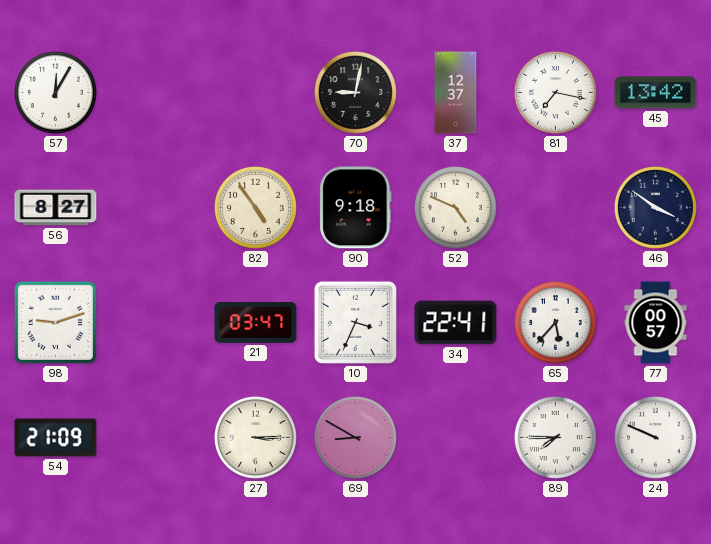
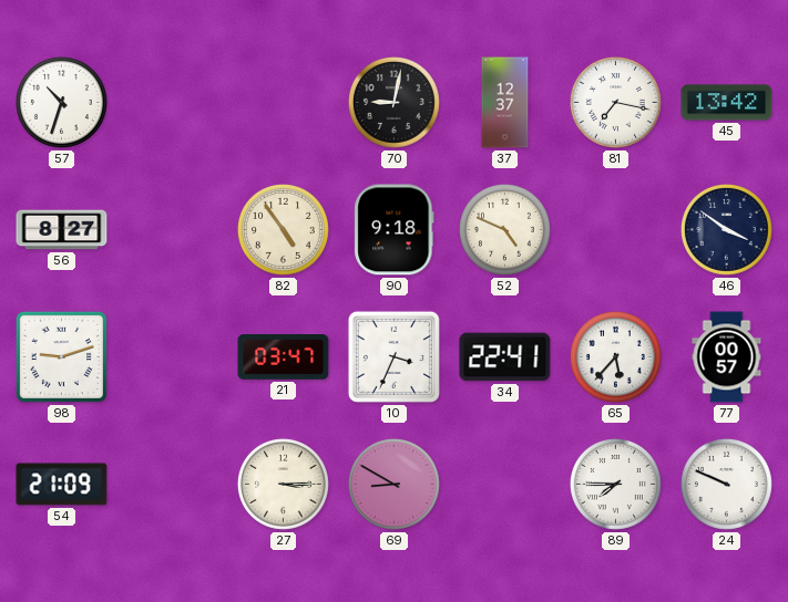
57: 12:05 -> 10:33 (61, 102)
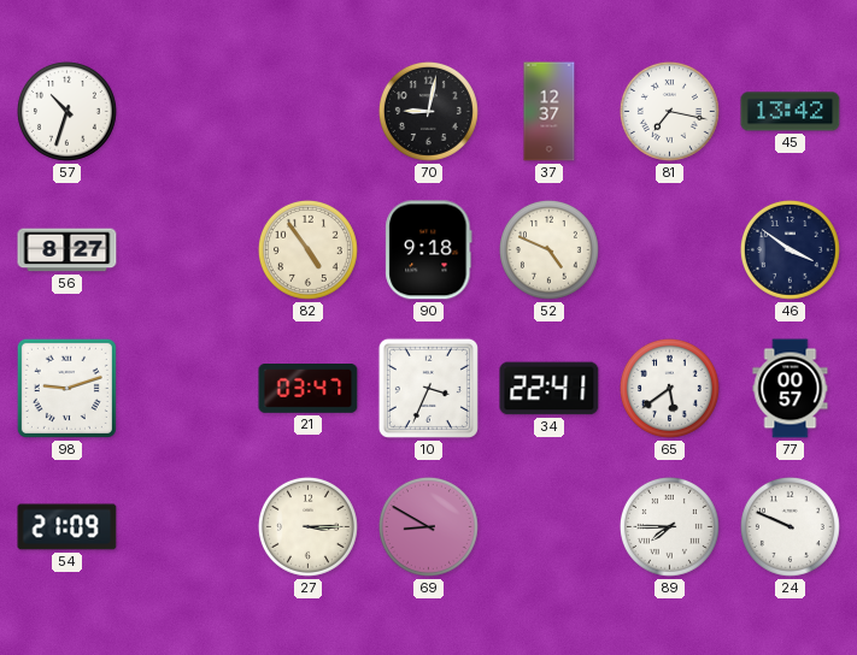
65: 5:37 -> 5:39 (669, 388)
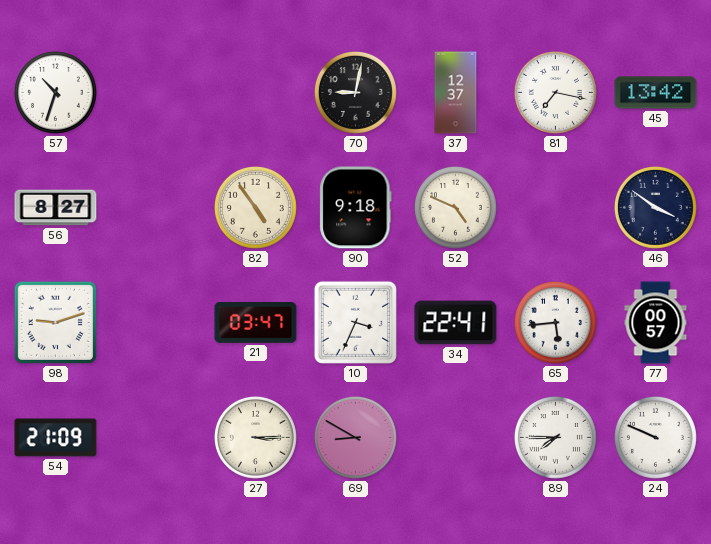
65: 5:39 -> 5:44 (555, 322)
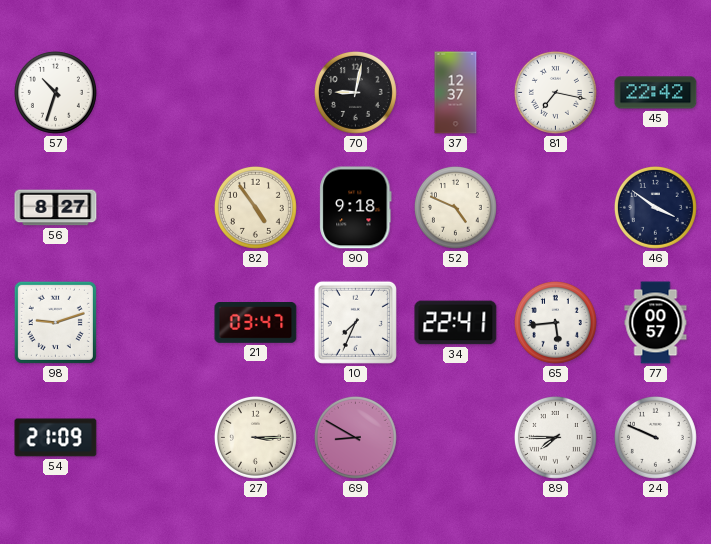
45: 13:42 -> 22:42 (656, 93)
10: 3:34 -> 7:34 (355, 322)
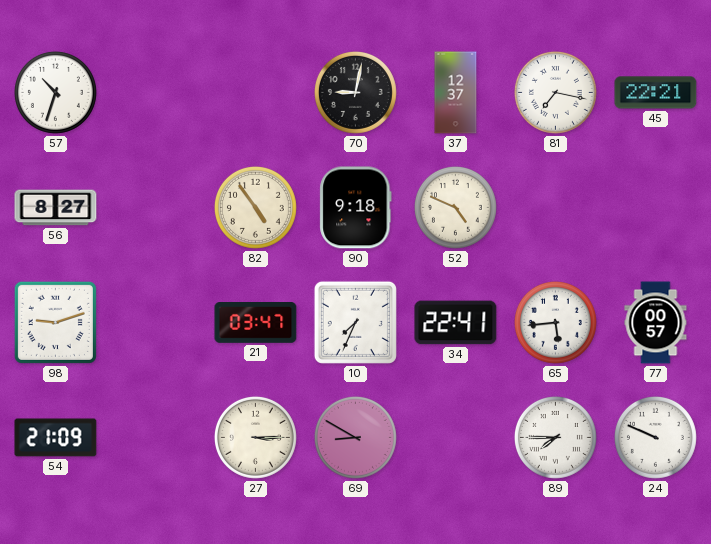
45: 22:42 -> 22:21 (656, 93)
46: 3:51 -> none (655, 207)
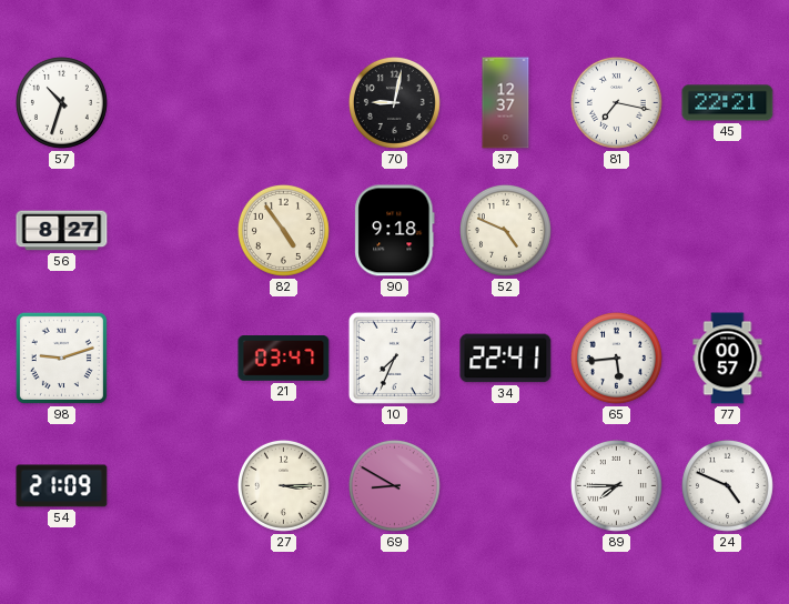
24: 9:49 -> 4:49 (727, 485)
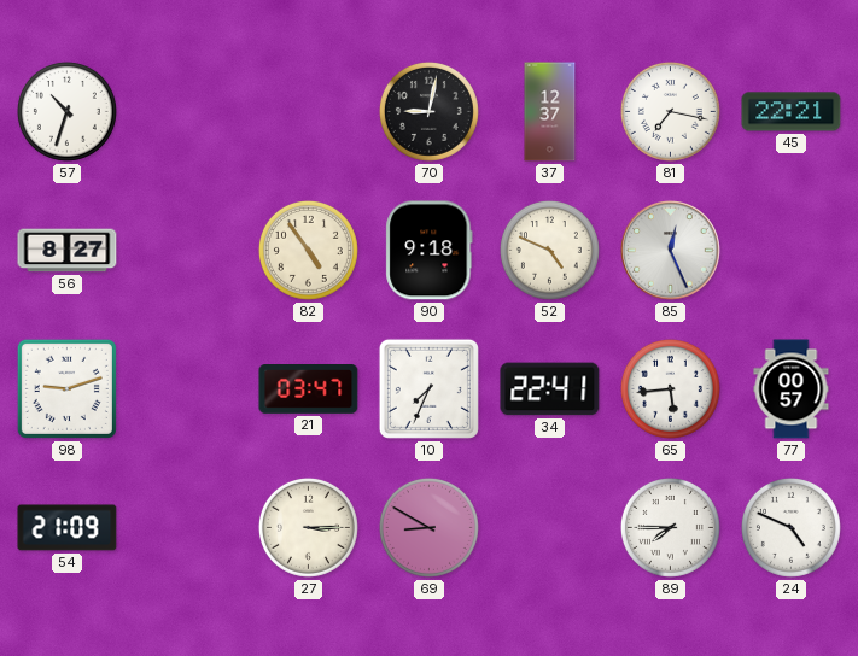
85: none -> 12:26 (671, 251)
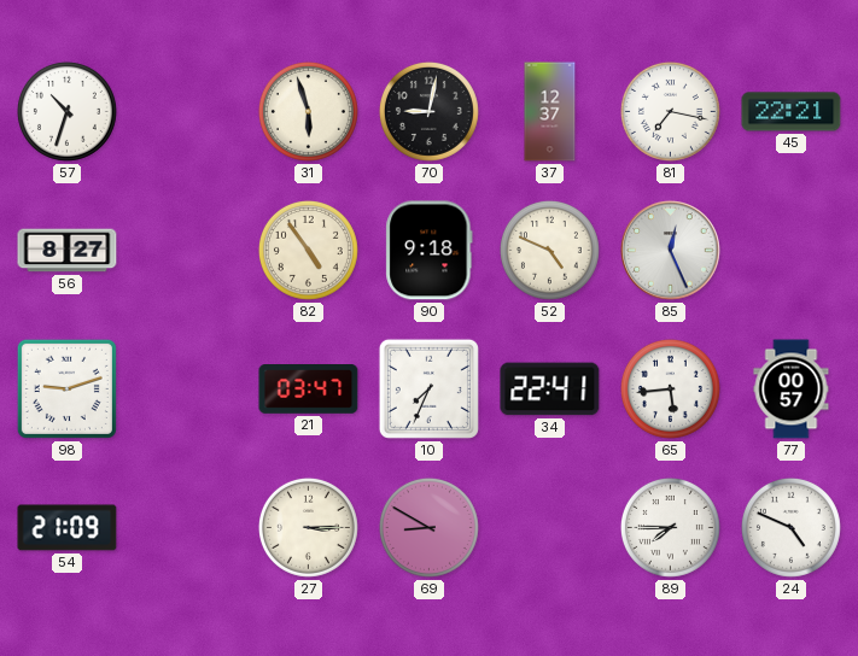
31: none -> 5:57 (308, 111)
